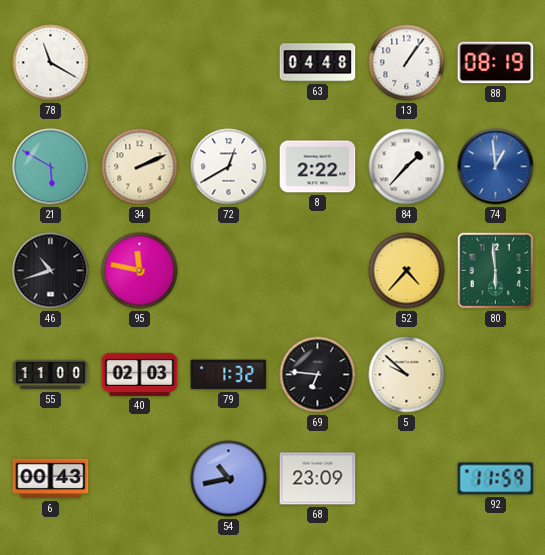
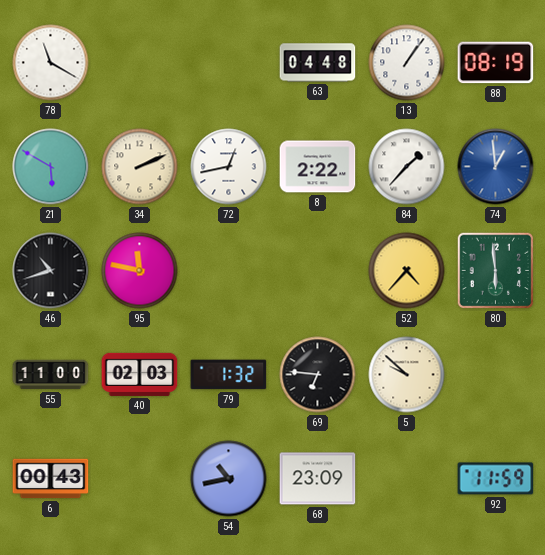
72: 12:40 -> 12:43 (229, 167)
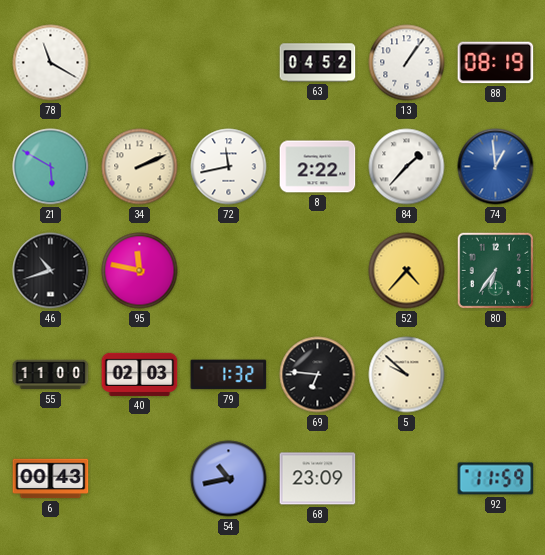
63: 04:48 -> 04:52 (318, 63)
72: 12:43 -> 11:43 (229, 167)
80: 5:59 -> 6:36 (496, 271)
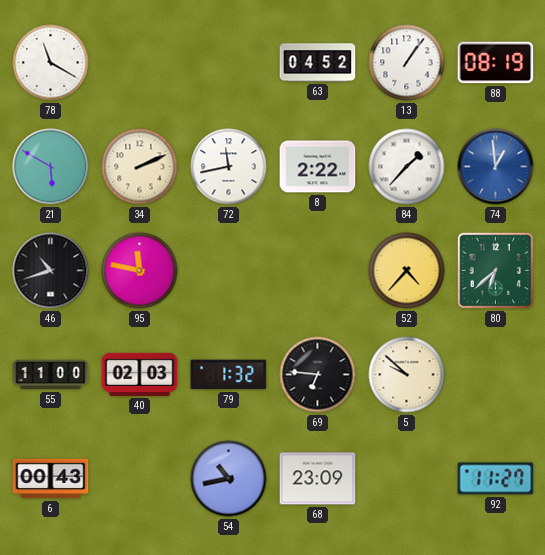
80: 6:36 -> 6:38 (496, 271)
92: 11:59 -> 11:27 (496, 479)
